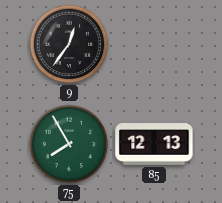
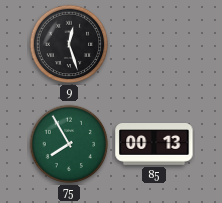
9: 12:36 -> 12:27 (69, 44)
85: 12:13 -> 00:13 (154, 145)
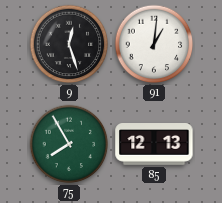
91: none -> 1:01 (154, 44)
85: 00:13 -> 12:13 (154, 145)
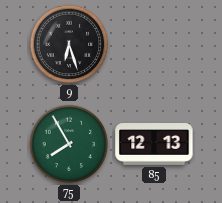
9: 12:27 -> 6:27 (69, 44)
91: 1:01 -> none (154, 44)
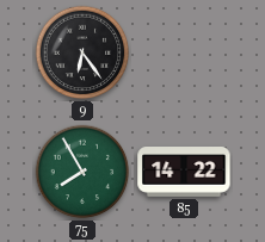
9: 6:27 -> 6:24 (82, 52)
85: 12:13 -> 14:22 (184, 173)
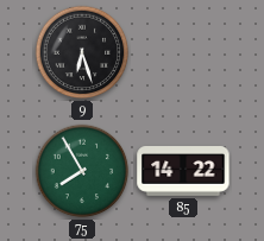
9: 6:24 -> 6:27 (82, 52)
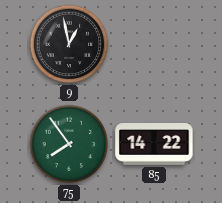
9: 6:27 -> 12:58 (69, 44)
75: 7:55 -> 7:54 (69, 144)
